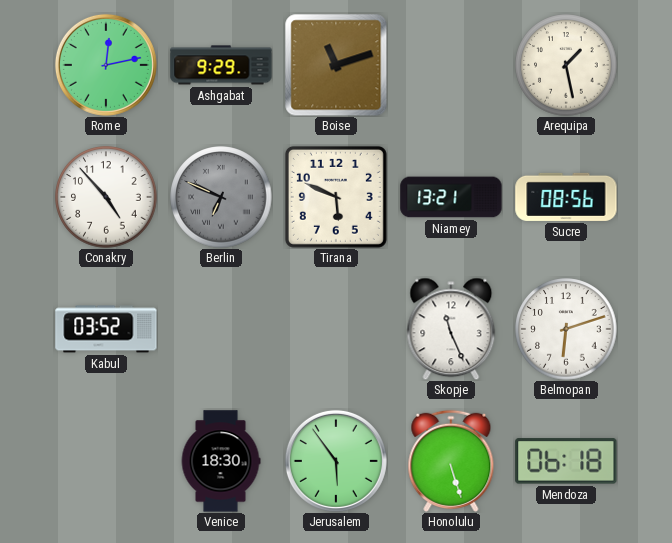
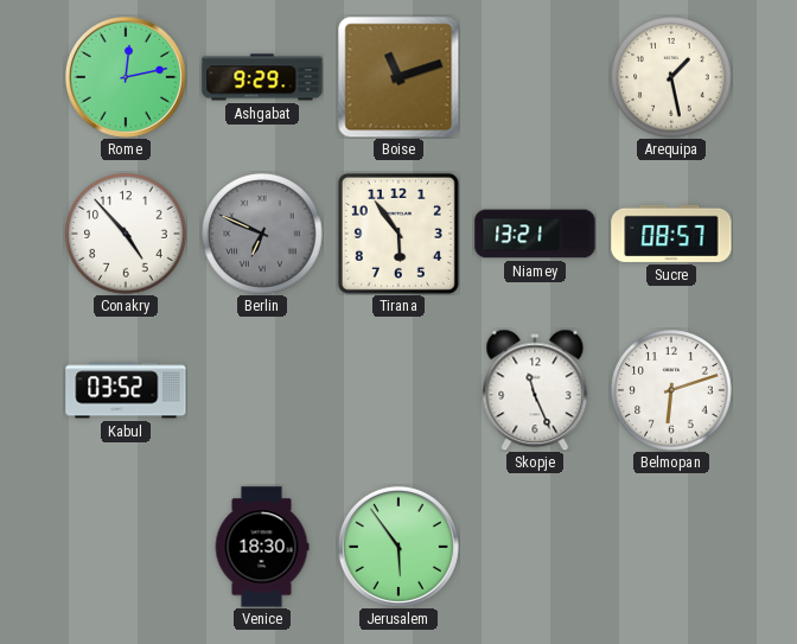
Tirana: 5:49 -> 5:54 (398, 234)
Sucre: 08:56 -> 08:57 (671, 234)
Honolulu: 5:27 -> none (451, 461)
Mendoza: 06:18 -> none (566, 461)
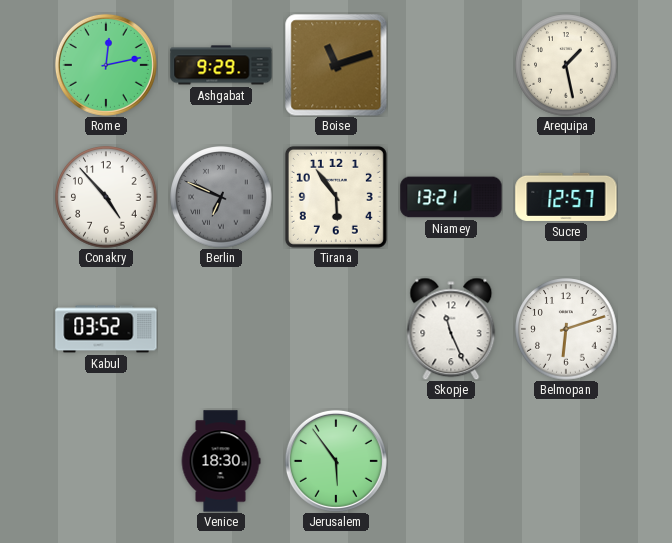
Sucre: 08:57 -> 12:57 (566, 197)
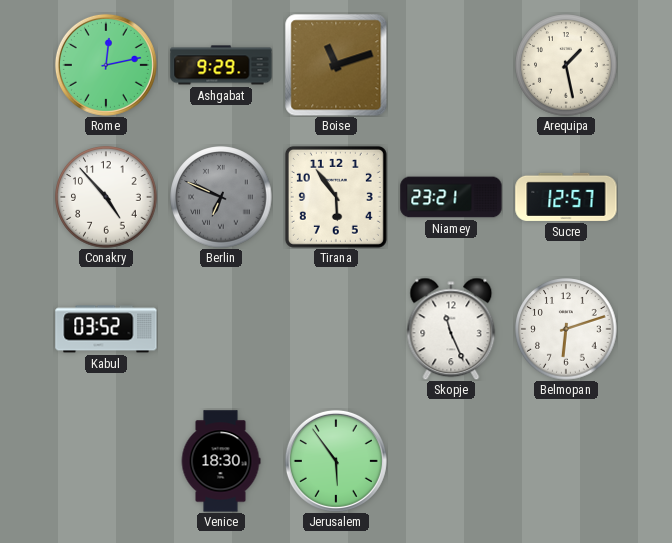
Niamey: 13:21 -> 23:21 (451, 197)
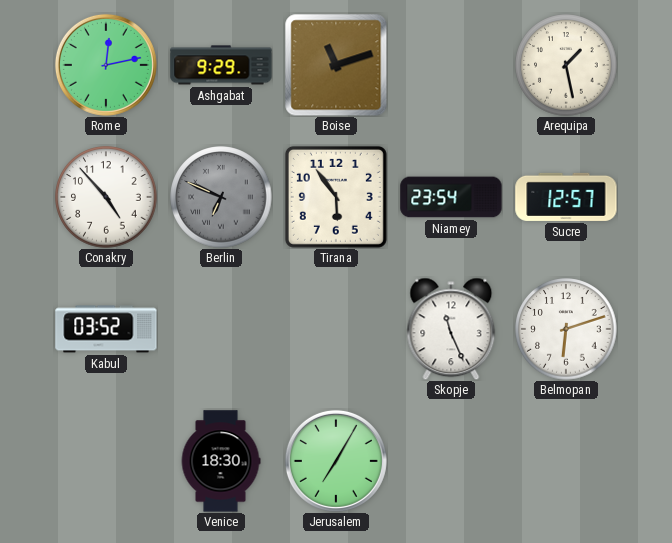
Niamey: 23:21 -> 23:54 (451, 197)
Jerusalem: 5:54 -> 7:05 (336, 461)
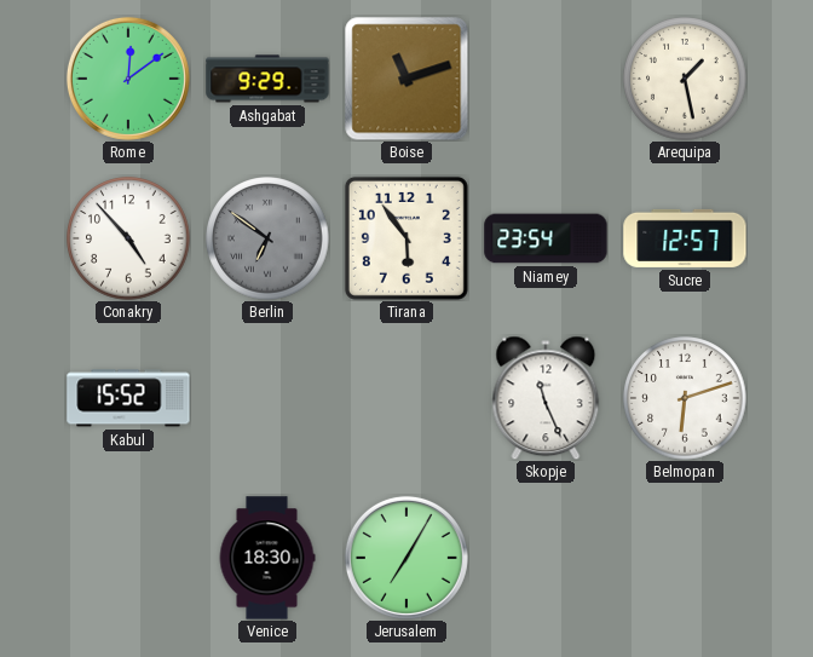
Rome: 12:13 -> 12:09 (128, 79)
Berlin: 6:49 -> 6:51 (267, 238)
Kabul: 03:52 -> 15:52 (128, 398)
